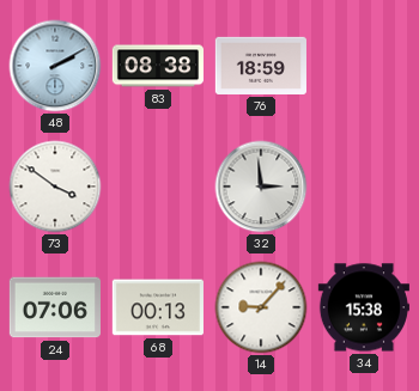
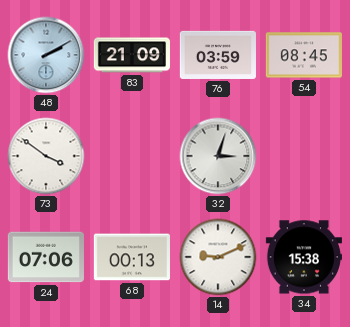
83: 08:38 -> 21:09 (131, 55)
76: 18:59 -> 03:59 (218, 55)
54: none -> 08:45 (304, 55)
32: 2:59 -> 3:03 (218, 156)
14: 9:07 -> 9:11 (218, 257)
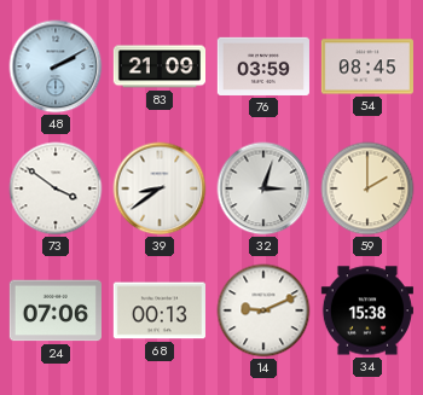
39: none -> 8:39 (160, 188)
59: none -> 2:00 (367, 188)
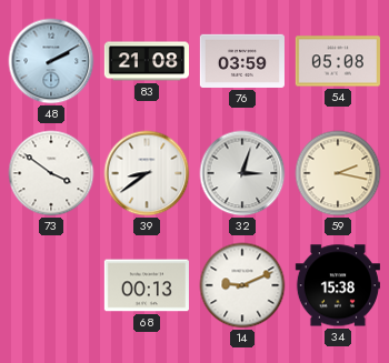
83: 21:09 -> 21:08 (146, 61)
54: 08:45 -> 05:08 (338, 61)
59: 2:00 -> 2:17 (338, 173)
24: 07:06 -> none (56, 310)
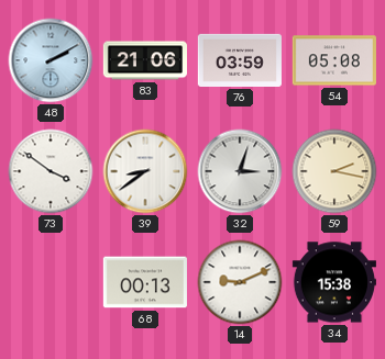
83: 21:08 -> 21:06 (144, 60)
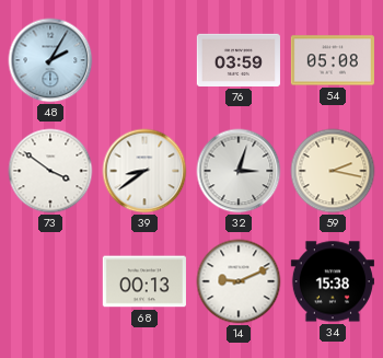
48: 2:10 -> 2:05 (50, 60)
83: 21:06 -> none (144, 60)
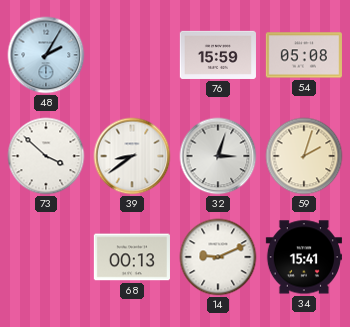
76: 03:59 -> 15:59 (218, 55)
73: 3:51 -> 3:52 (46, 156)
59: 2:17 -> 2:03 (304, 156)
34: 15:38 -> 15:41 (304, 257)
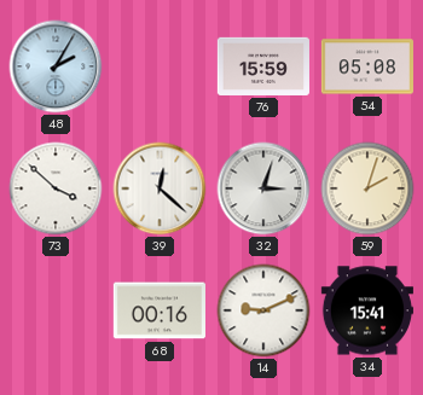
39: 8:39 -> 12:22 (160, 188)
68: 00:13 -> 00:16 (160, 310)
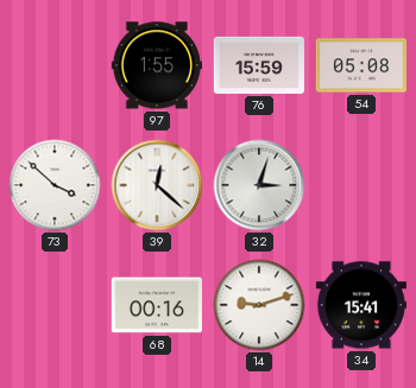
48: 2:05 -> none (56, 66)
97: none -> 1:55 (157, 65)
59: 2:03 -> none (367, 188)
14: 9:11 -> 9:12 (259, 305)
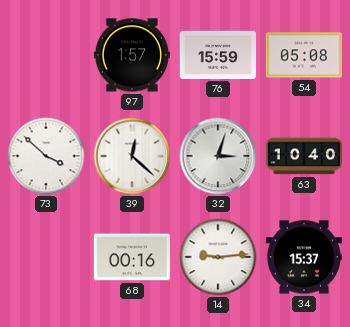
97: 1:55 -> 1:57 (132, 55)
63: none -> 10:40 (303, 156)
14: 9:12 -> 9:14 (218, 257)
34: 15:41 -> 15:37 (304, 257)
